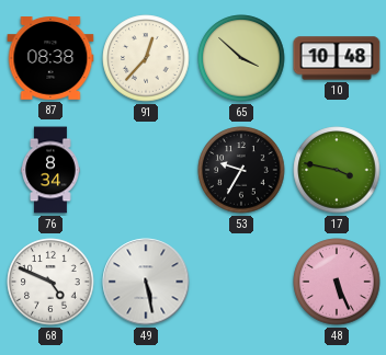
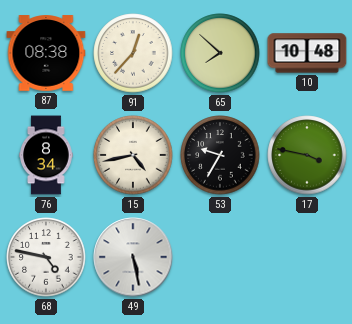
65: 3:52 -> 7:52 (220, 53)
15: none -> 4:43 (133, 155)
68: 4:49 -> 4:47 (46, 257)
48: 5:26 -> none (337, 282)
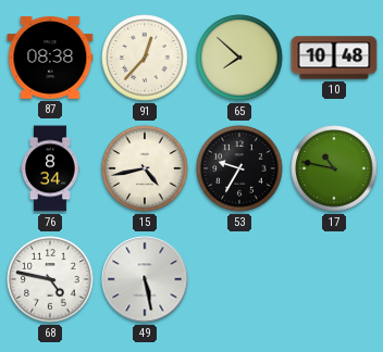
17: 3:47 -> 10:47 (334, 168)
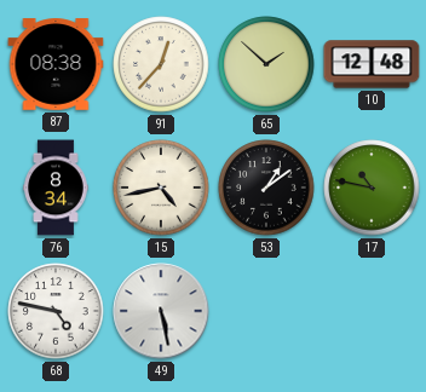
65: 7:52 -> 1:52 (266, 64)
10: 10:48 -> 12:48 (372, 64)
53: 9:35 -> 1:09 (266, 188)
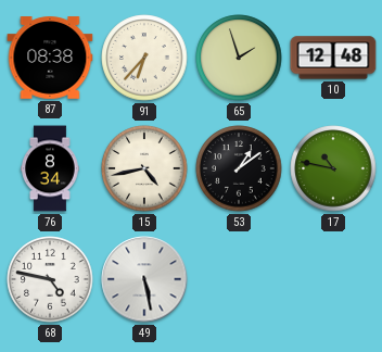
91: 12:37 -> 6:37 (144, 58)
65: 1:52 -> 1:57 (239, 58)
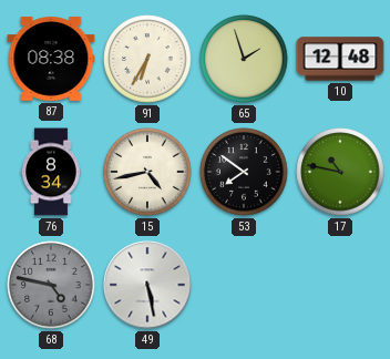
91: 6:37 -> 6:35 (147, 59)
53: 1:09 -> 7:51 (244, 172)
68 dial: white -> grey (51, 285)
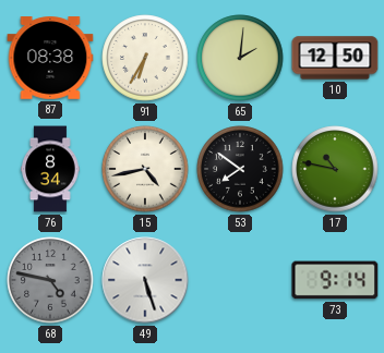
65: 1:57 -> 2:01 (240, 58)
10: 12:48 -> 12:50 (335, 58)
49: 5:28 -> 5:27 (145, 280)
73: none -> 9:14 (335, 280)
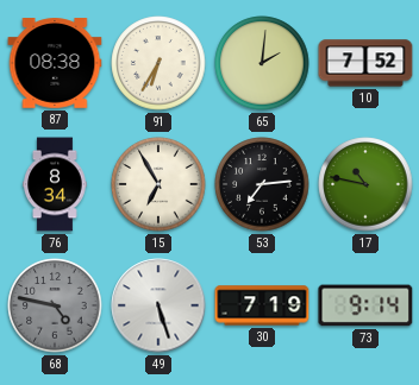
10: 12:50 -> 7:52 (365, 63)
15: 4:43 -> 6:55 (158, 184)
53: 7:51 -> 7:14 (262, 184)
30: none -> 7:19 (262, 305)
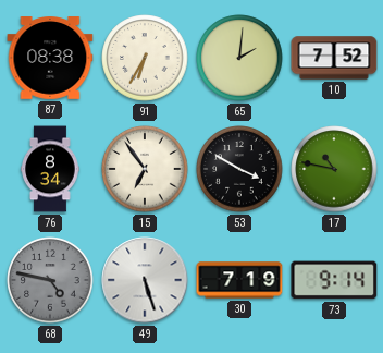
15: 6:55 -> 6:54 (145, 169)
53: 7:14 -> 3:50 (239, 169)
